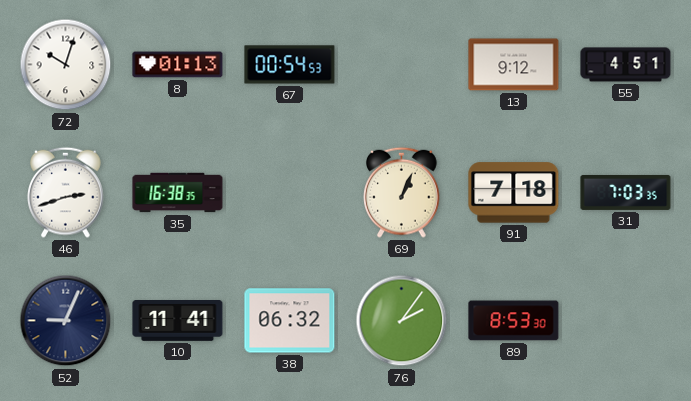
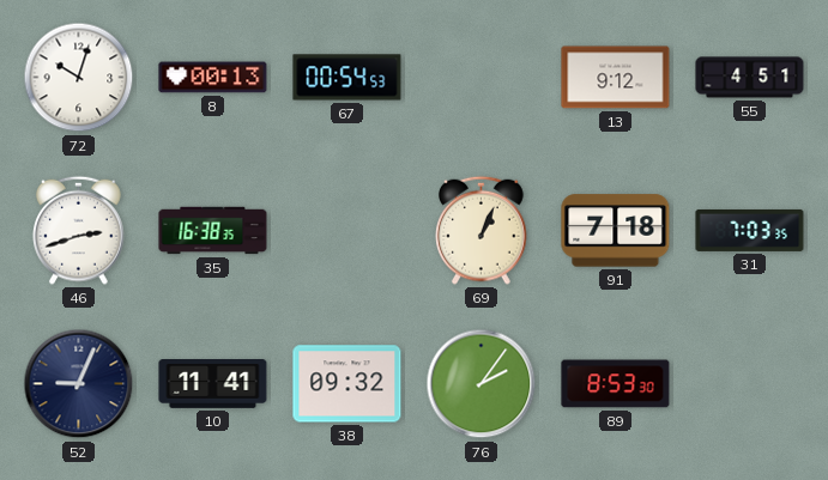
8: 01:13 -> 00:13 (213, 78)
38: 06:32 -> 09:32 (347, 384)
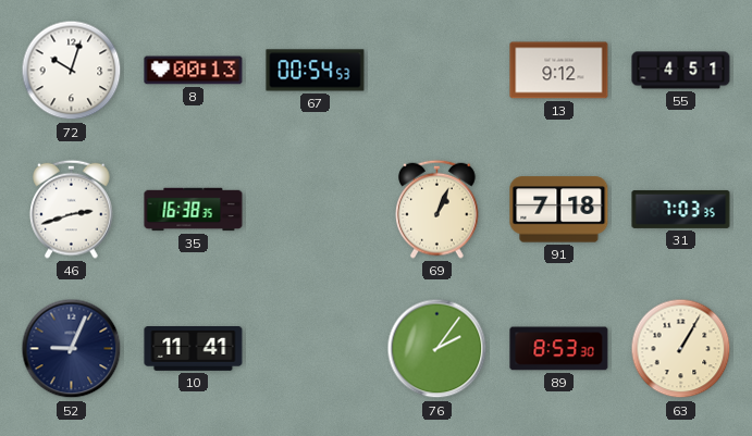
38: 09:32 -> none (347, 384)
63: none -> 1:05 (681, 349)
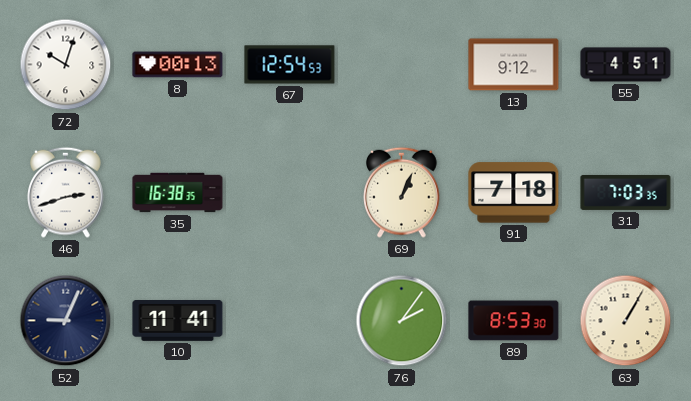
67: 00:54 -> 12:54 (290, 65)
